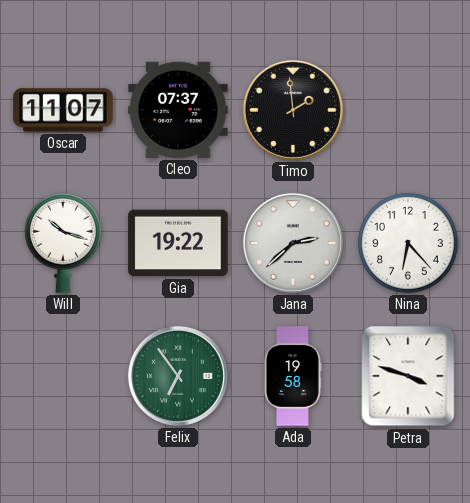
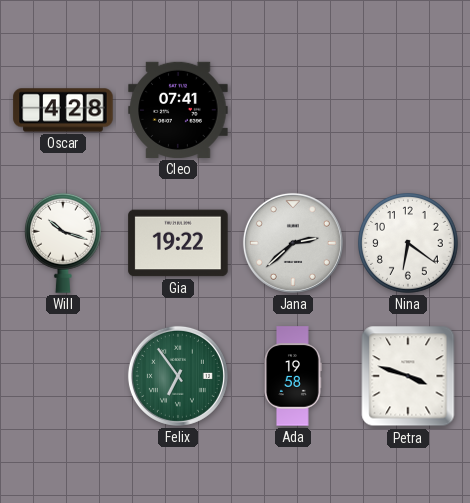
Oscar: 11:07 -> 4:28 (63, 110)
Cleo: 07:37 -> 07:41 (178, 110)
Timo: 1:59 -> none (293, 110)
Nina: 6:23 -> 6:21 (409, 244)
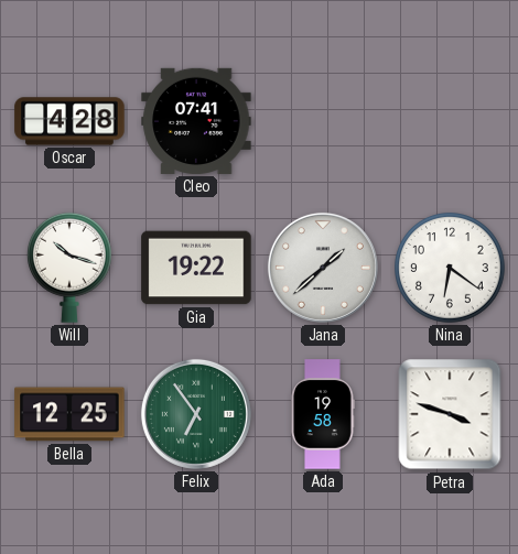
Jana: 2:38 -> 1:38 (323, 268)
Bella: none -> 12:25 (69, 414)
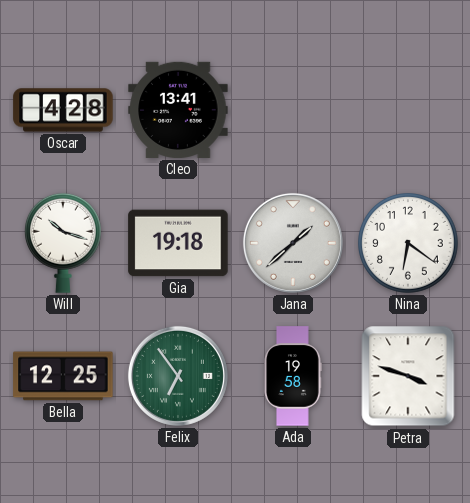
Cleo: 07:41 -> 13:41 (178, 110)
Gia: 19:22 -> 19:18 (178, 243)
